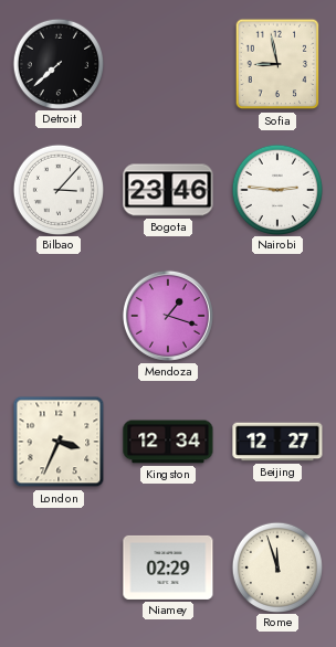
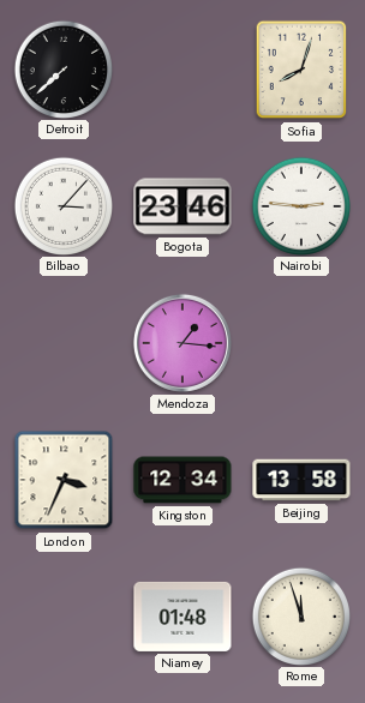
Sofia: 8:58 -> 8:03 (301, 70)
Mendoza: 1:18 -> 1:16 (182, 343)
Beijing: 12:27 -> 13:58 (301, 480)
Niamey: 02:29 -> 01:48 (182, 617)
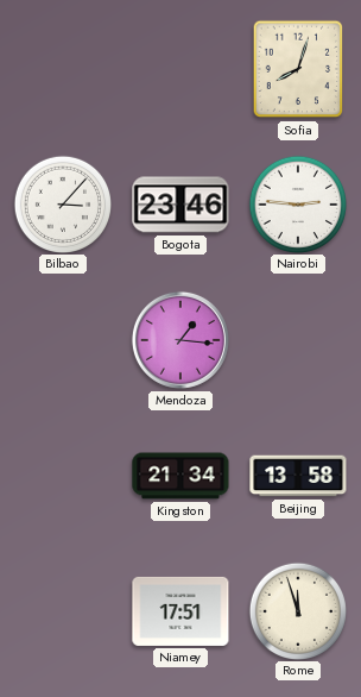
Detroit: 7:38 -> none (62, 68)
London: 3:34 -> none (64, 480)
Kingston: 12:34 -> 21:34 (180, 476)
Niamey: 01:48 -> 17:51 (180, 611)
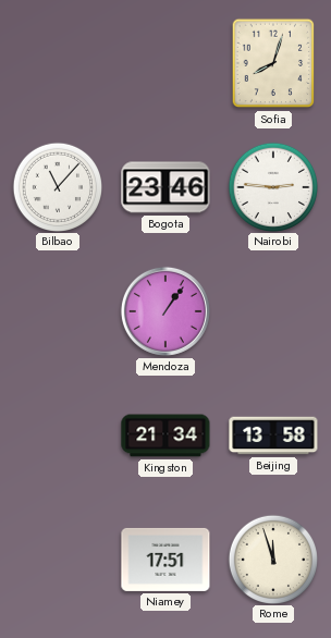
Bilbao: 3:07 -> 11:07 (57, 186)
Mendoza: 1:16 -> 1:06 (165, 311)
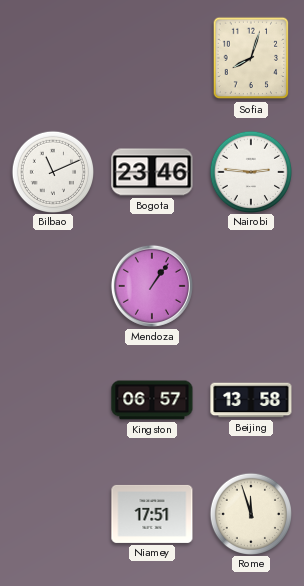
Bilbao: 11:07 -> 11:11 (52, 171)
Kingston: 21:34 -> 06:57 (152, 400)
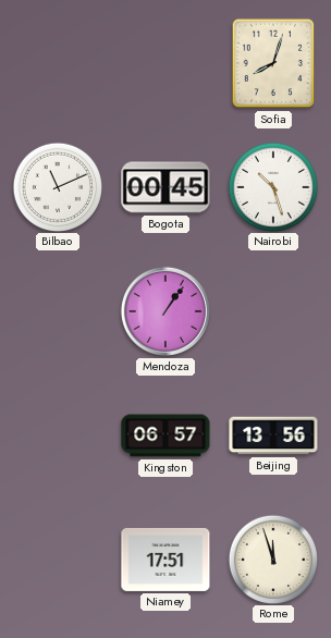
Bogota: 23:46 -> 00:45 (165, 187)
Nairobi: 2:46 -> 10:27 (272, 186)
Beijing: 13:58 -> 13:56 (273, 435)
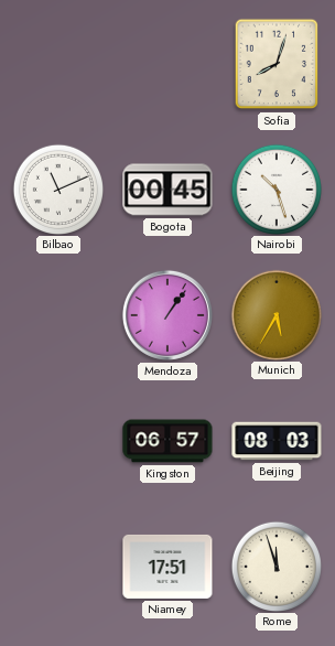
Munich: none -> 5:35 (275, 314)
Beijing: 13:56 -> 08:03 (277, 441)
